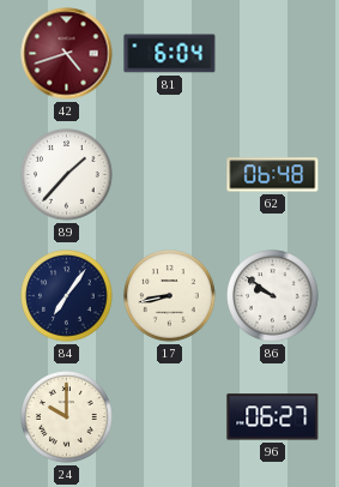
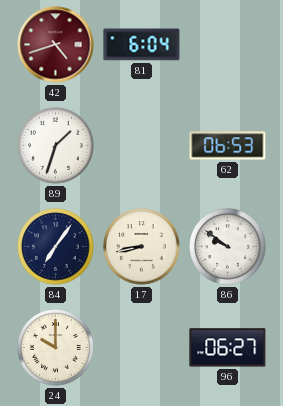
89: 1:37 -> 1:33 (56, 146)
62: 06:48 -> 06:53 (228, 146)
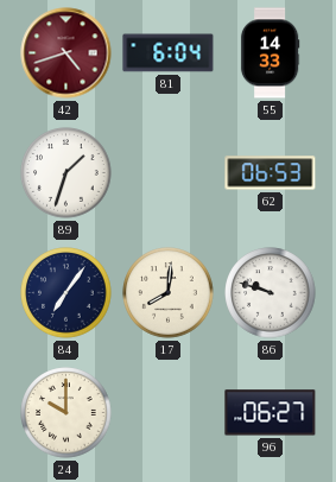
55: none -> 14:33 (270, 53)
17: 8:43 -> 8:01 (169, 293)
86: 9:51 -> 9:48 (271, 293)
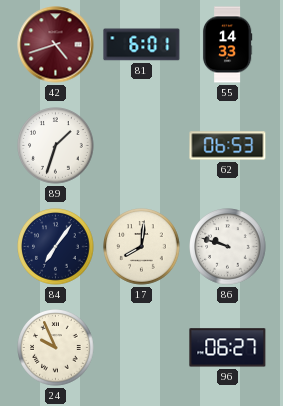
81: 6:04 -> 6:01 (142, 45)
24: 10:00 -> 9:56 (56, 348)
